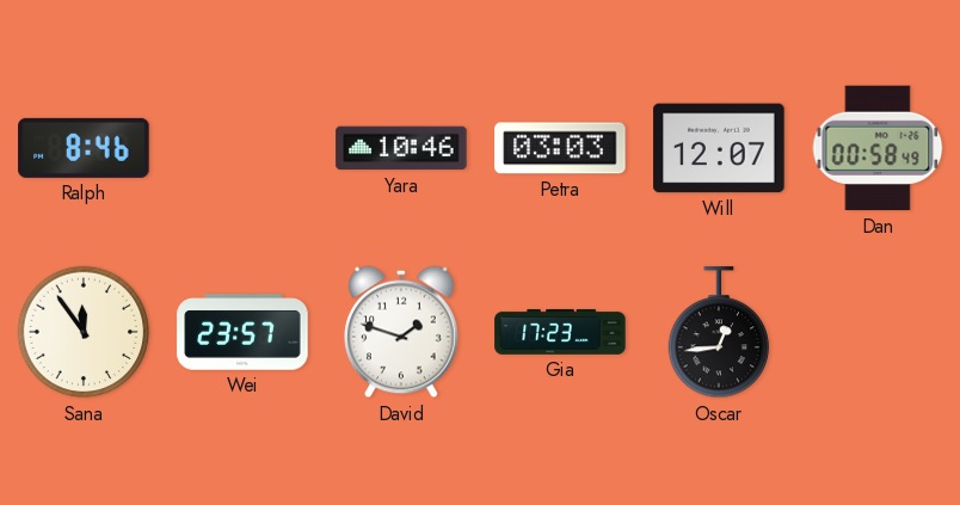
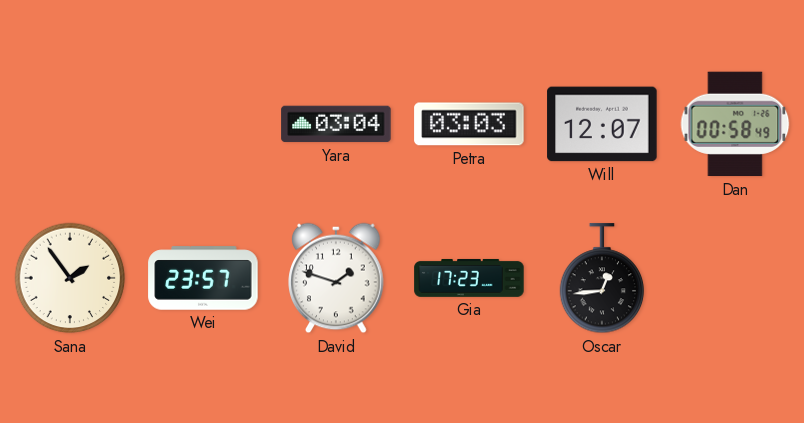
Ralph: 8:46 -> none (84, 148)
Yara: 10:46 -> 03:04 (336, 124)
Sana: 11:54 -> 1:54 (70, 278)
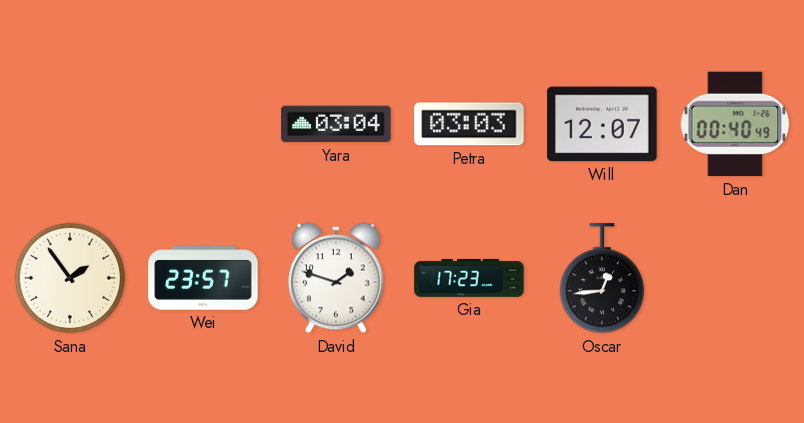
Dan: 00:58 -> 00:40 (735, 124)
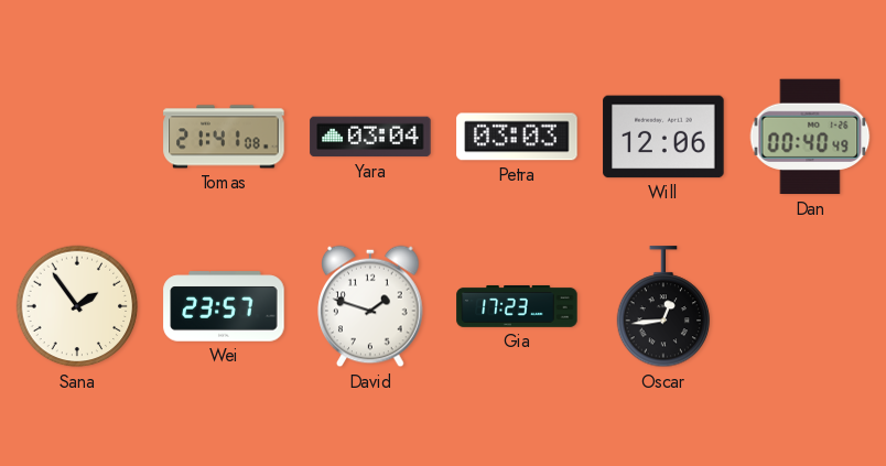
Tomas: none -> 21:41 (224, 137)
Will: 12:07 -> 12:06 (663, 137)
